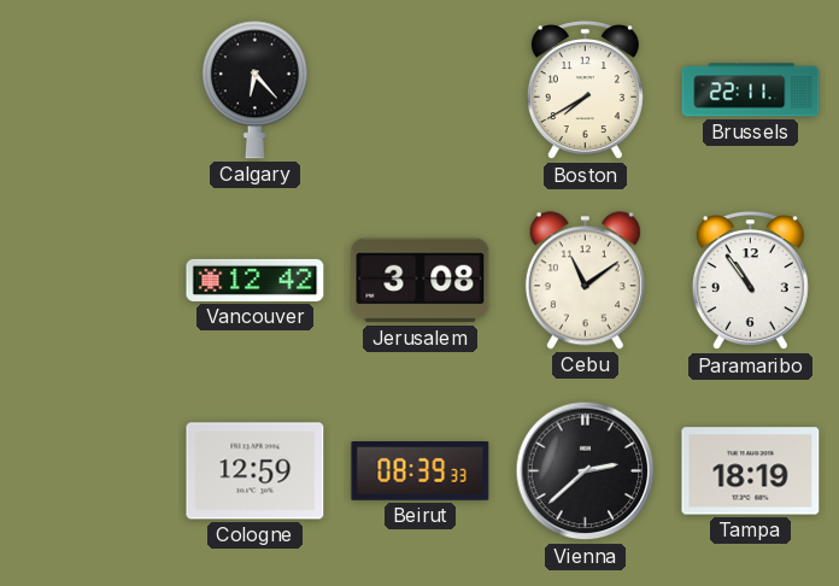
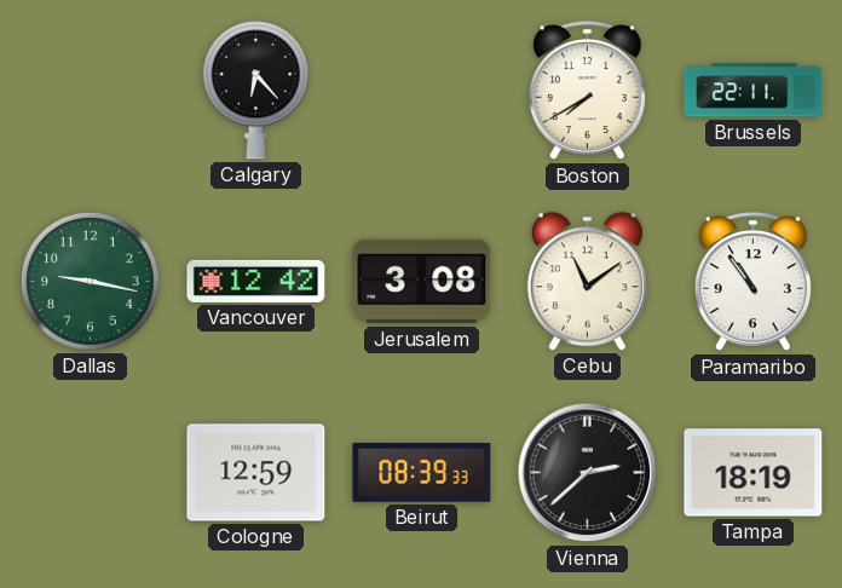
Dallas: none -> 9:17 (90, 281)
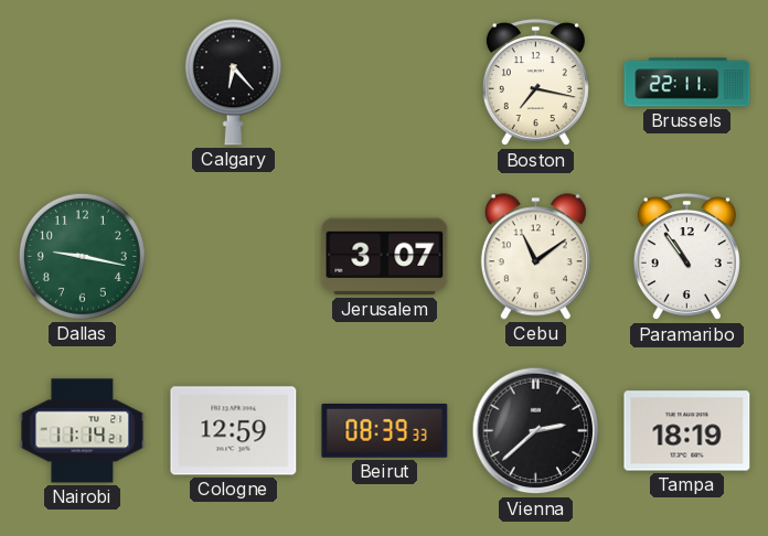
Boston: 7:40 -> 7:17 (535, 83)
Vancouver: 12:42 -> none (256, 281)
Jerusalem: 3:08 -> 3:07 (385, 257)
Nairobi: none -> 11:14 (83, 431)
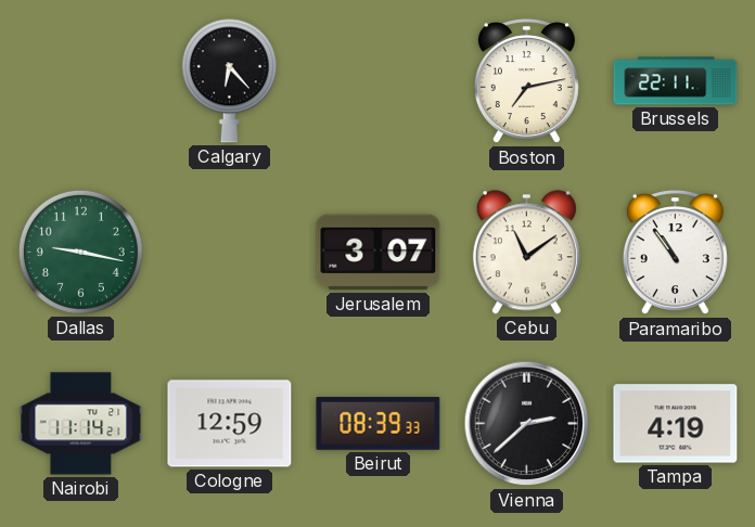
Boston: 7:17 -> 7:13 (526, 81)
Tampa: 18:19 -> 4:19 (676, 424)
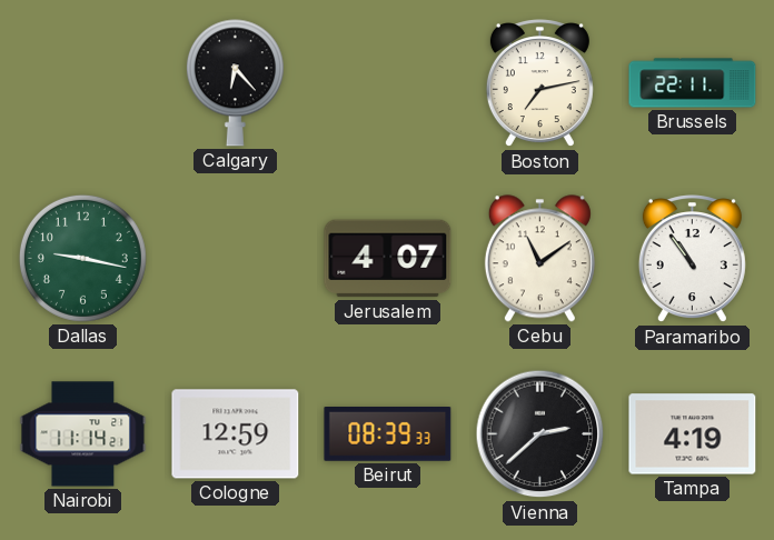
Jerusalem: 3:07 -> 4:07 (388, 259)
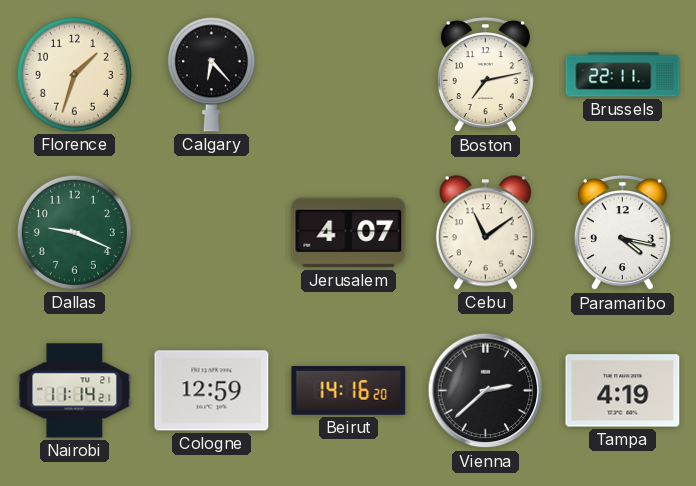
Florence: none -> 1:33 (74, 74)
Dallas: 9:17 -> 9:19 (74, 232)
Paramaribo: 10:54 -> 4:17 (622, 233)
Beirut: 08:39 -> 14:16 (349, 391)
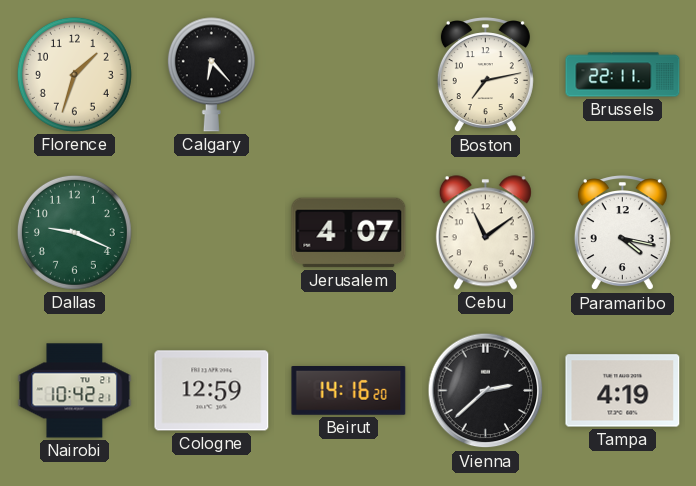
Nairobi: 11:14 -> 10:42 (75, 391)
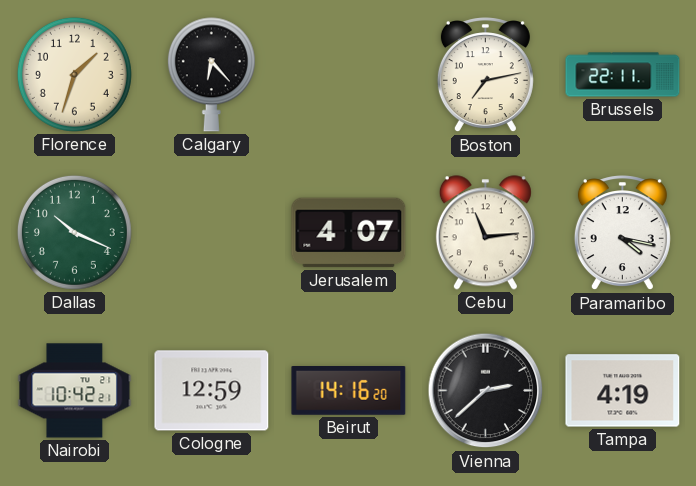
Dallas: 9:19 -> 10:19 (74, 232)
Cebu: 11:09 -> 11:14 (485, 233)
